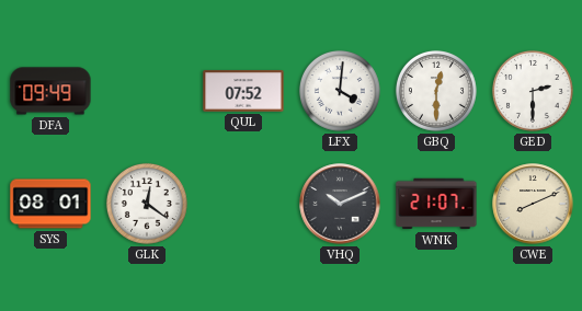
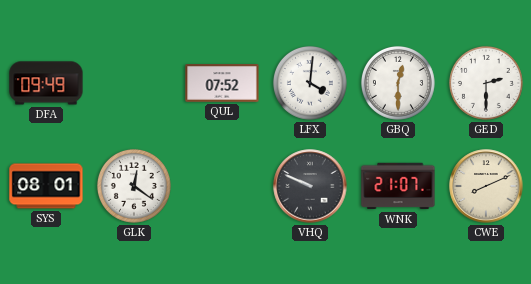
VHQ: 10:11 -> 9:49 (310, 186)
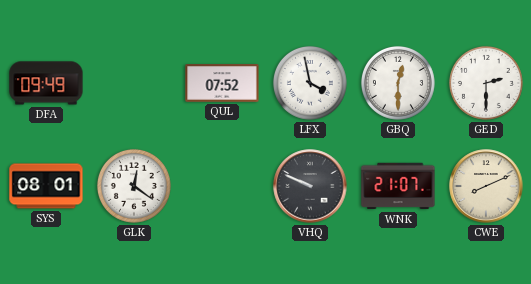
LFX: 4:01 -> 3:58 (310, 83)
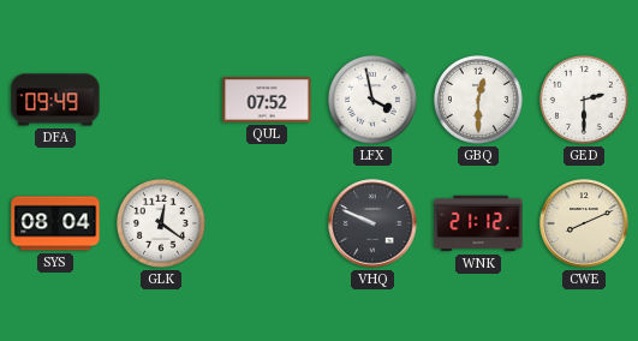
SYS: 08:01 -> 08:04 (55, 223)
WNK: 21:07 -> 21:12 (478, 223)
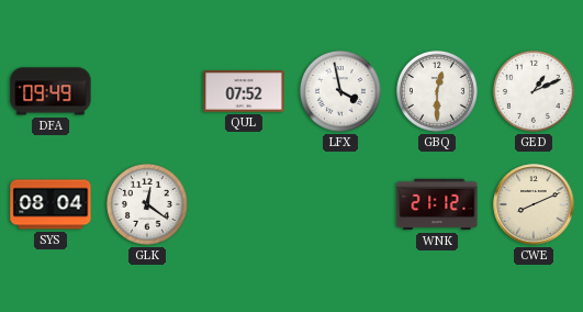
GED: 2:30 -> 1:11 (534, 91)
VHQ: 9:49 -> none (372, 223)
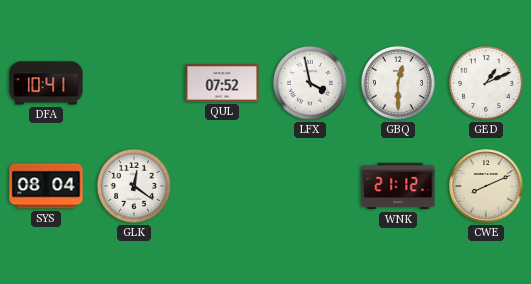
DFA: 09:49 -> 10:41 (46, 83)
